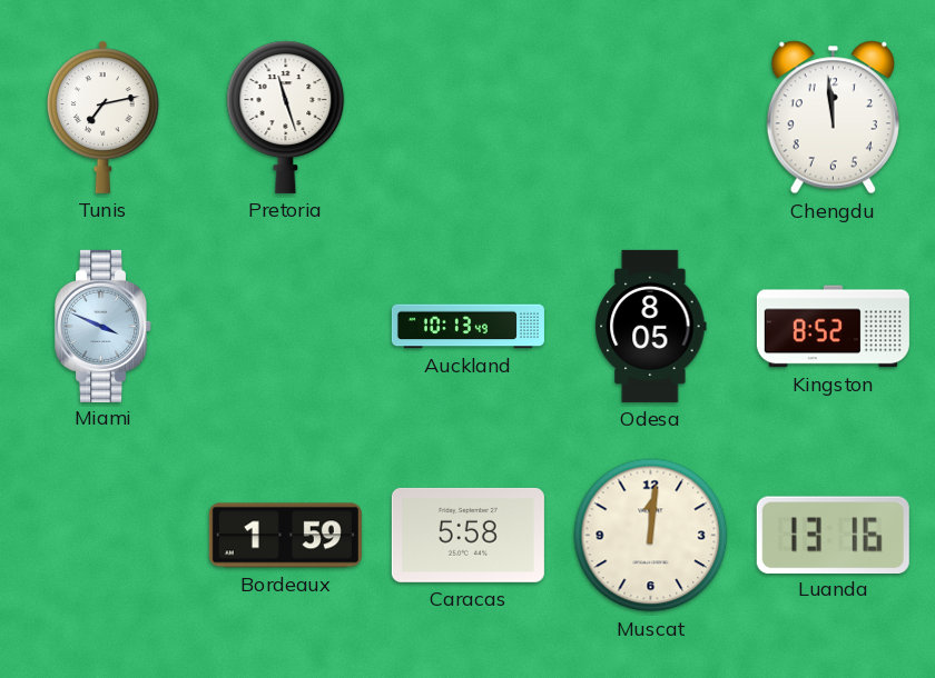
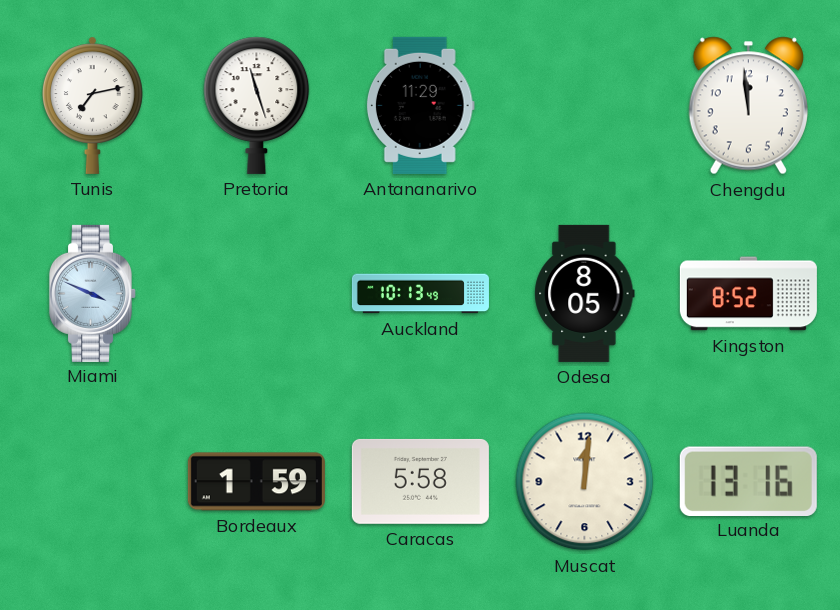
Antananarivo: none -> 11:29 (420, 105)
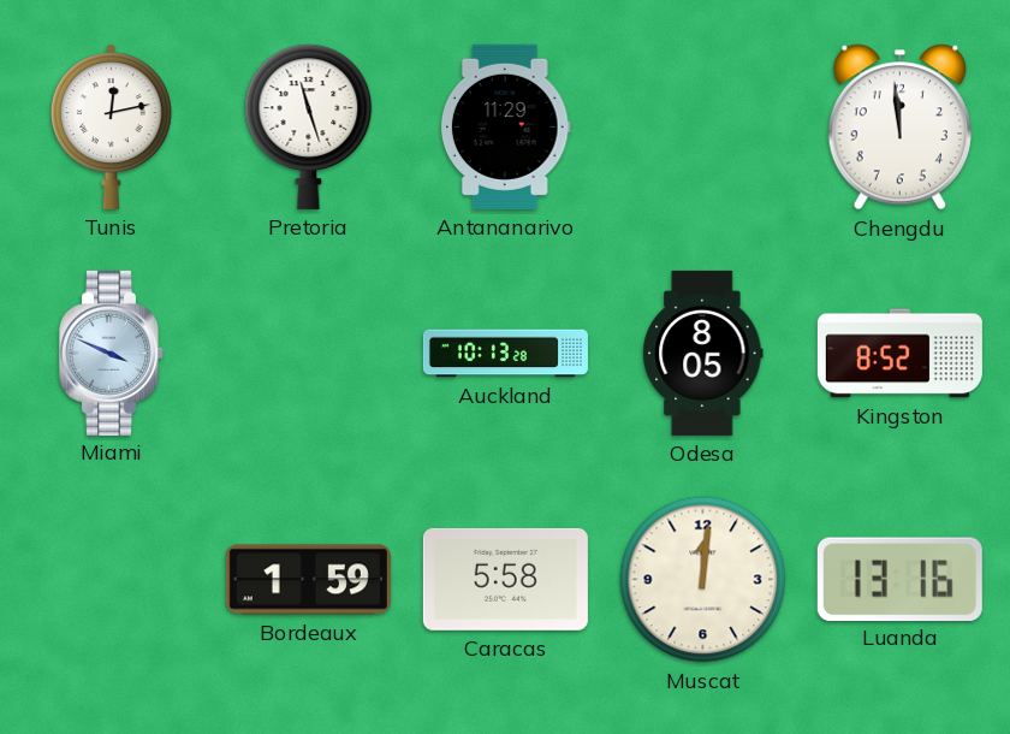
Tunis: 7:13 -> 12:13 (112, 126)
Auckland: 10:13:49 -> 10:13:28 (505, 354)
